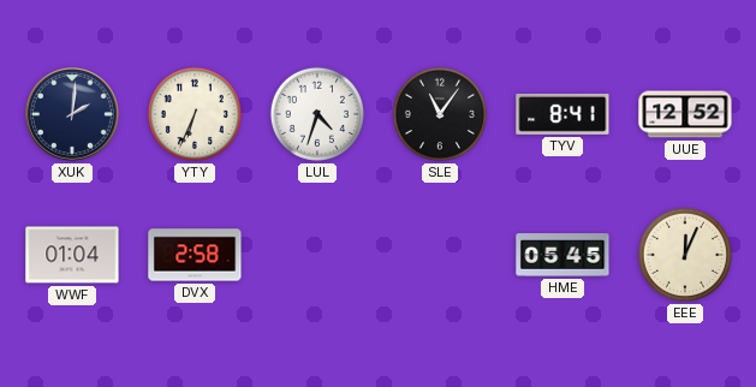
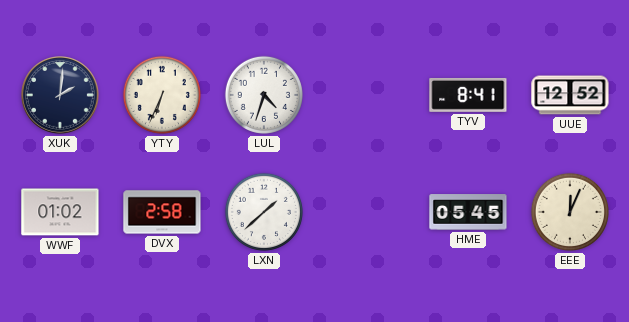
SLE: 11:06 -> none (440, 114)
WWF: 01:04 -> 01:02 (60, 212)
LXN: none -> 1:38 (264, 212)
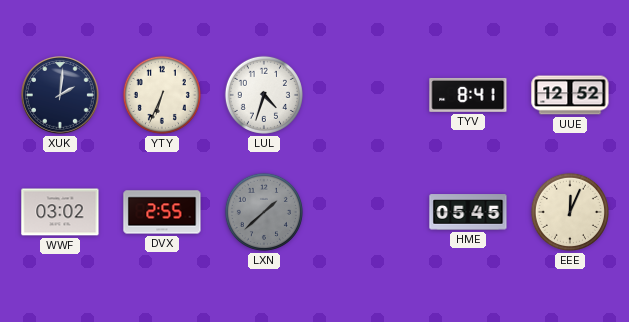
WWF: 01:02 -> 03:02 (60, 212)
DVX: 2:58 -> 2:55 (162, 212)
LXN dial: white -> grey (264, 212)
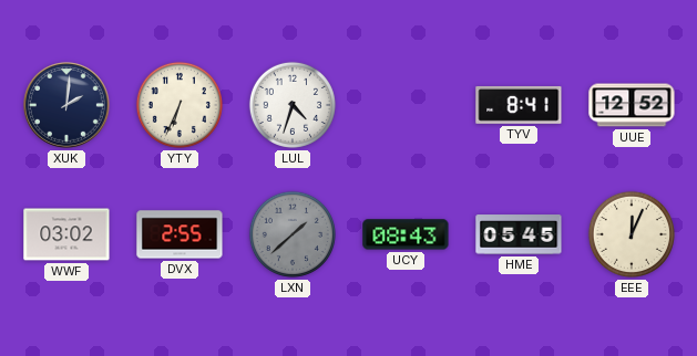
UCY: none -> 08:43 (406, 234)
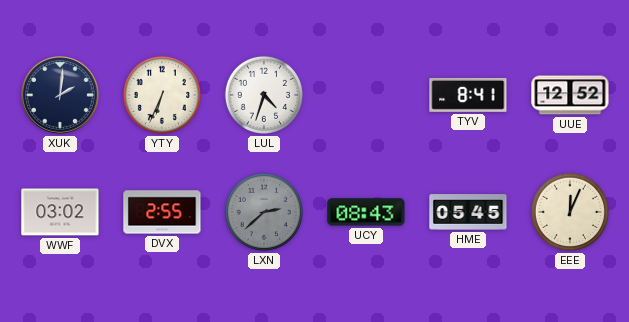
LXN: 1:38 -> 2:38 (264, 212)
